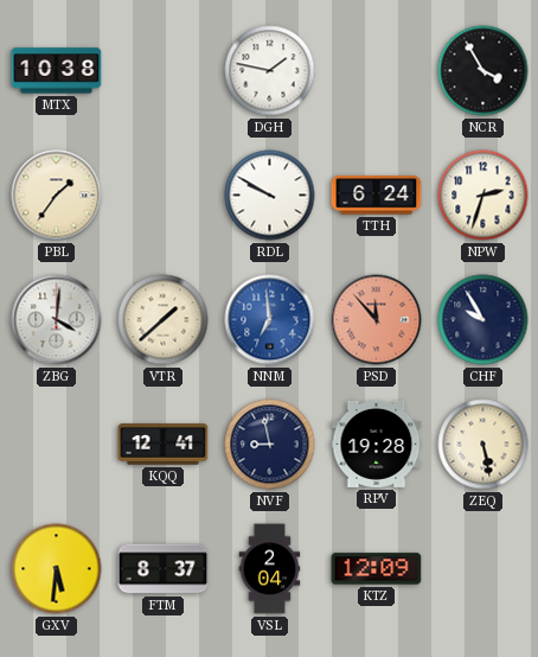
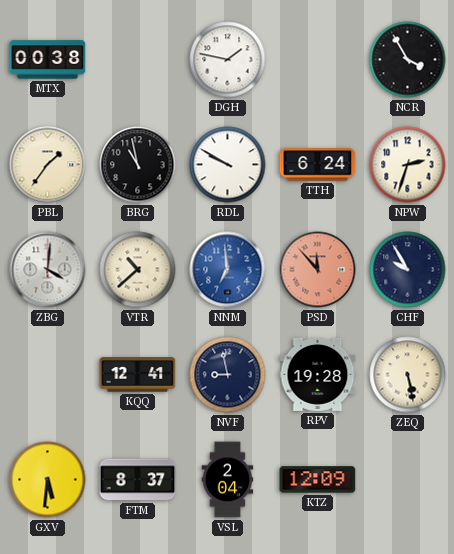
MTX: 10:38 -> 00:38 (48, 60)
BRG: none -> 10:58 (138, 165)
VTR: 1:38 -> 10:38 (138, 270)
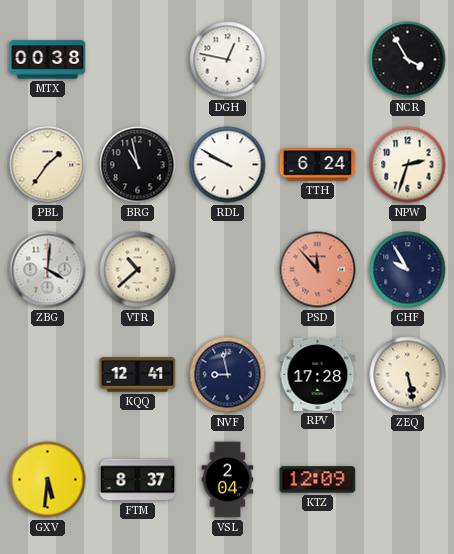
DGH: 1:47 -> 12:47 (228, 60)
NNM: 6:59 -> none (228, 270)
RPV: 19:28 -> 17:28 (318, 374)
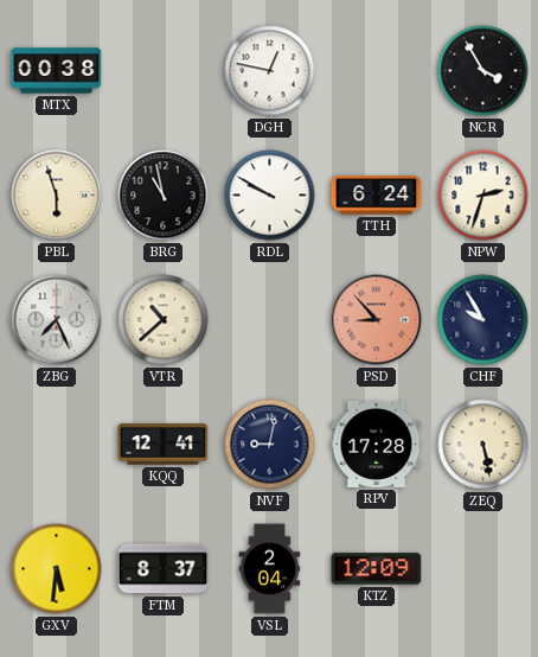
PBL: 1:36 -> 5:57 (57, 196)
ZBG: 4:01 -> 7:26 (57, 320)
PSD: 11:53 -> 8:53 (377, 320)
NVF: 8:58 -> 9:02 (270, 445)
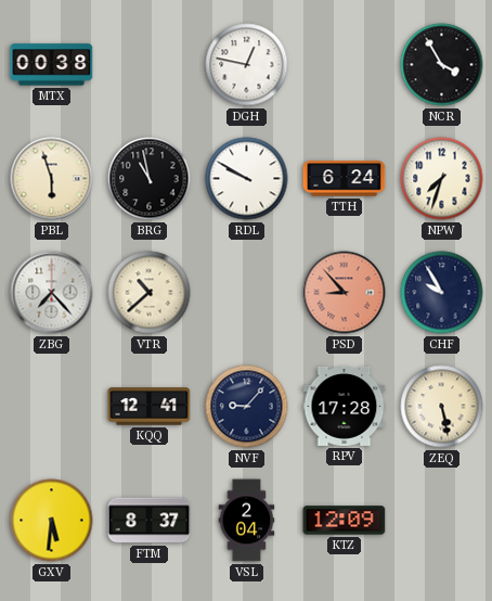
NPW: 2:33 -> 7:33 (442, 179)
ZBG: 7:26 -> 7:23 (52, 293)
NVF: 9:02 -> 9:07 (247, 407)
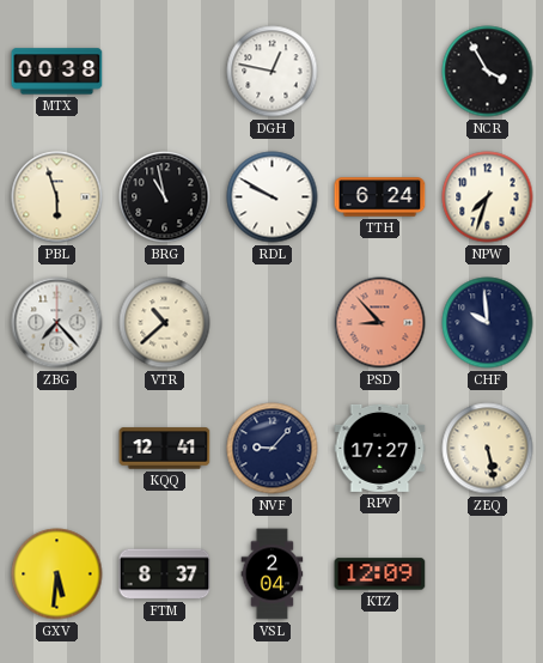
CHF: 9:55 -> 9:59 (488, 323)
RPV: 17:28 -> 17:27 (380, 448)
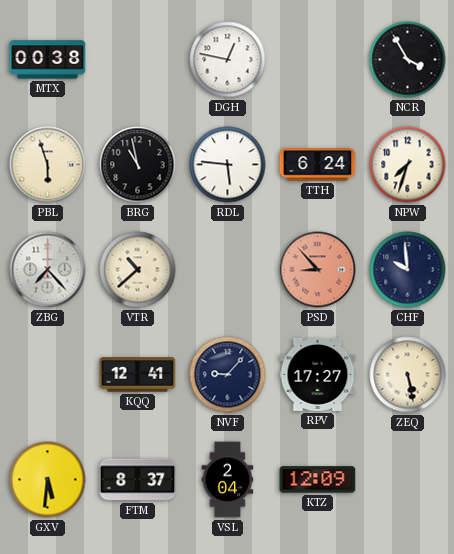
RDL: 9:50 -> 5:46 (228, 165)
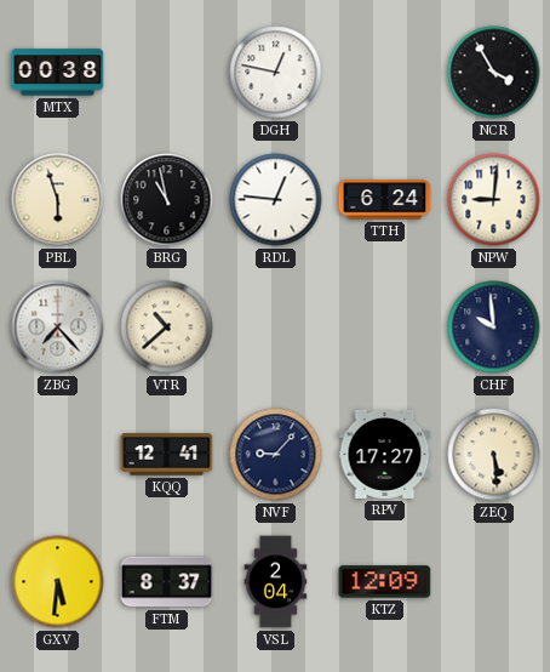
RDL: 5:46 -> 12:46 (276, 200)
NPW: 7:33 -> 9:01 (494, 200)
PSD: 8:53 -> none (318, 270)
ZEQ: 5:28 -> 5:29 (494, 455)
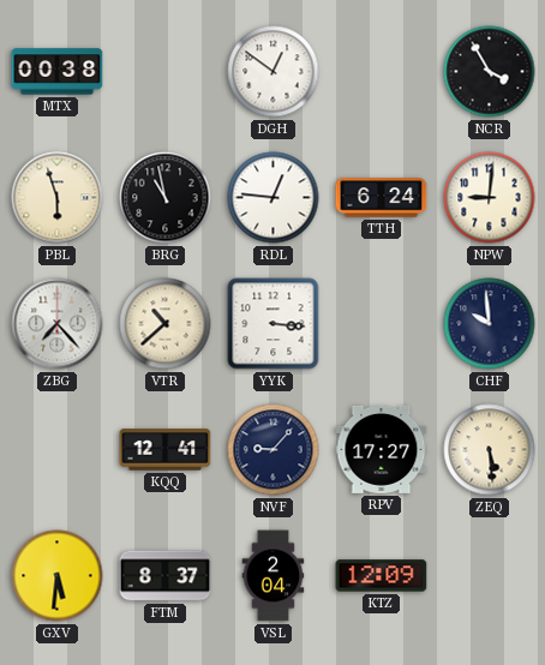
DGH: 12:47 -> 12:51 (274, 72)
YYK: none -> 3:16 (274, 324)
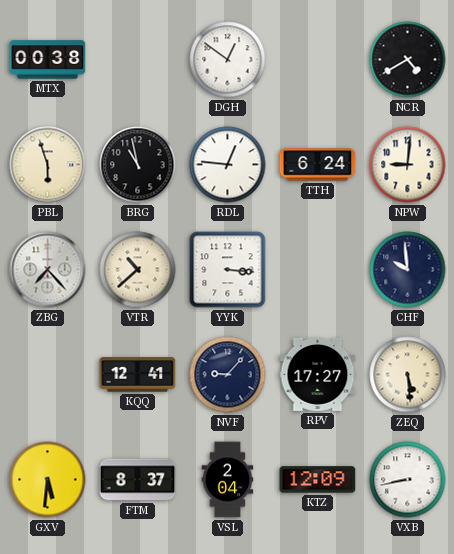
NCR: 3:55 -> 4:40 (408, 60)
VXB: none -> 8:43 (408, 480)
